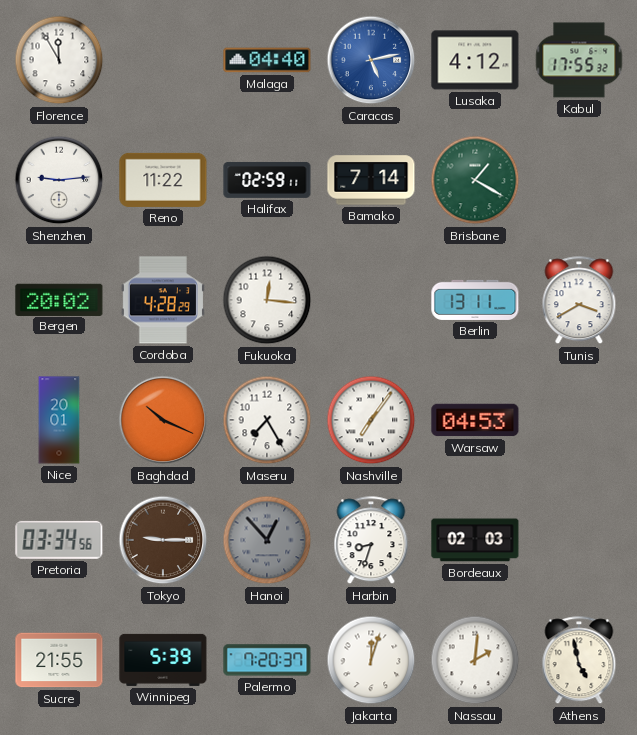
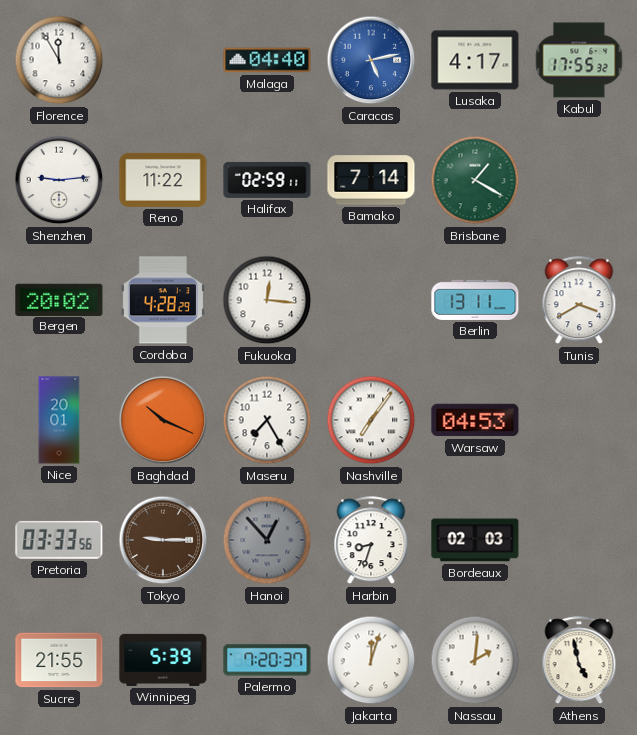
Lusaka: 4:12 -> 4:17 (475, 60)
Pretoria: 03:34 -> 03:33 (59, 540)
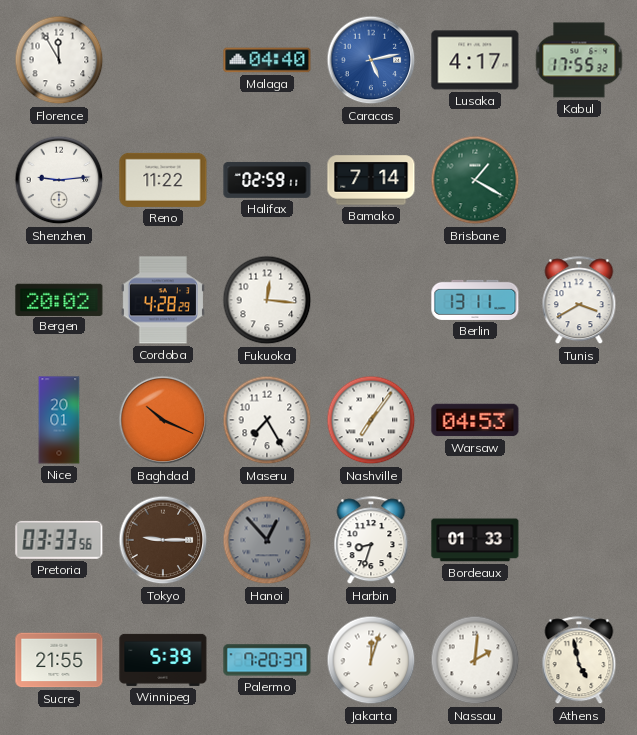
Bordeaux: 02:03 -> 01:33 (475, 540)
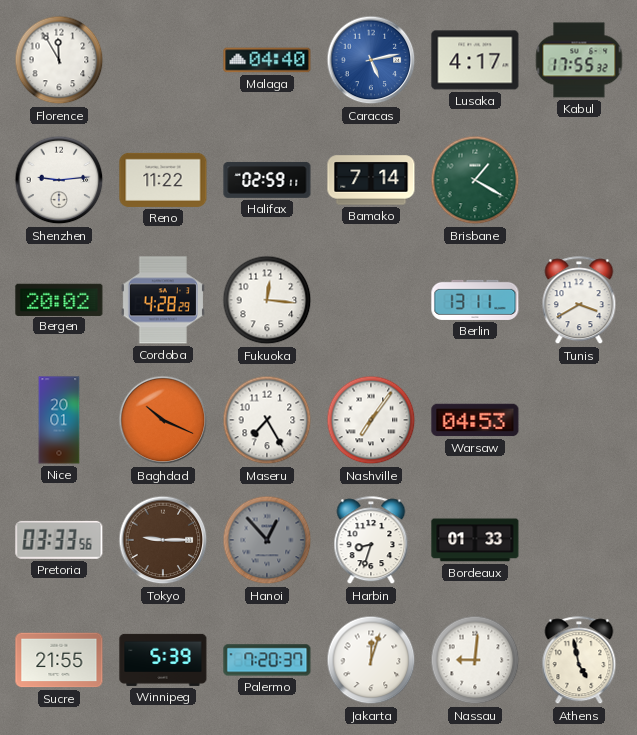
Nassau: 2:01 -> 9:01 (475, 660)
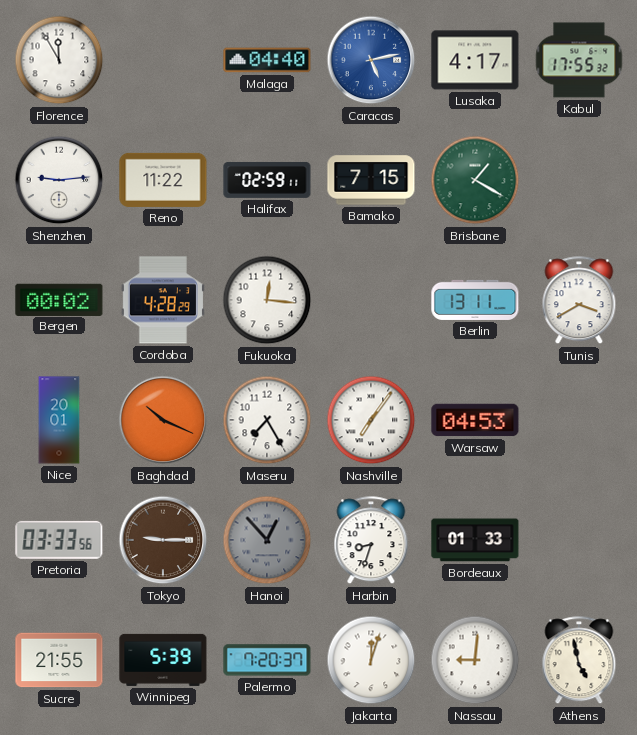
Bamako: 7:14 -> 7:15 (371, 180)
Bergen: 20:02 -> 00:02 (59, 299)
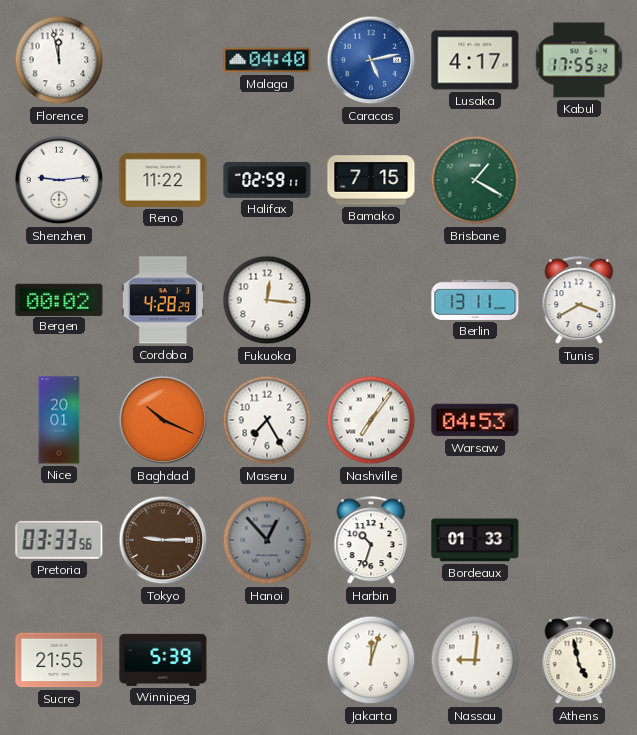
Florence: 11:55 -> 11:58 (59, 60)
Harbin: 8:33 -> 10:33 (371, 541)
Palermo: 7:20 -> none (267, 660)
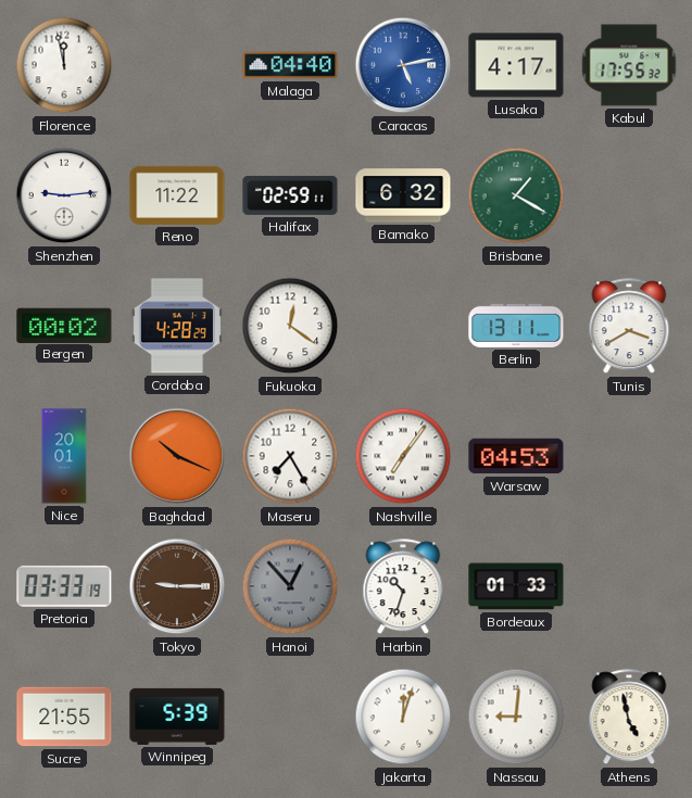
Bamako: 7:15 -> 6:32 (403, 195)
Fukuoka: 12:16 -> 12:21 (290, 326)
Pretoria: 03:33:56 -> 03:33:19 (64, 586)
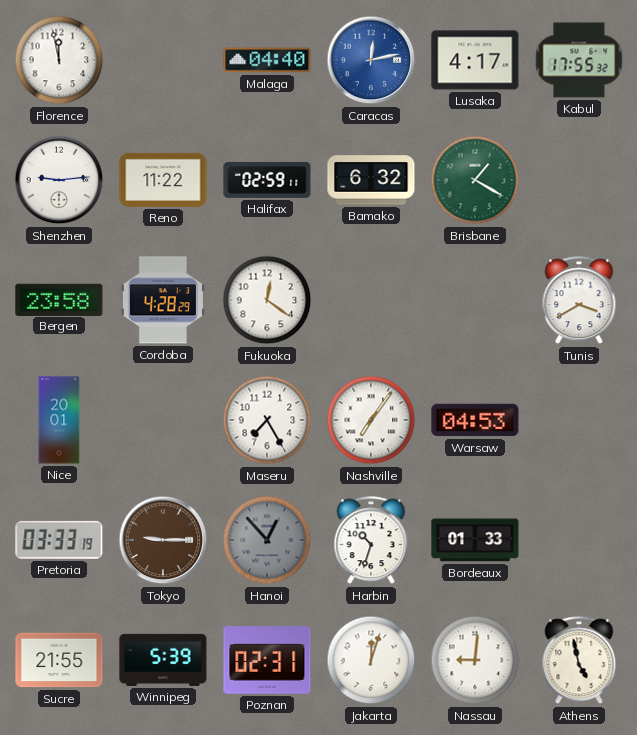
Caracas: 5:13 -> 12:13 (371, 60)
Bergen: 00:02 -> 23:58 (59, 299)
Berlin: 13:11 -> none (516, 326)
Baghdad: 10:19 -> none (177, 456)
Poznan: none -> 02:31 (267, 660)
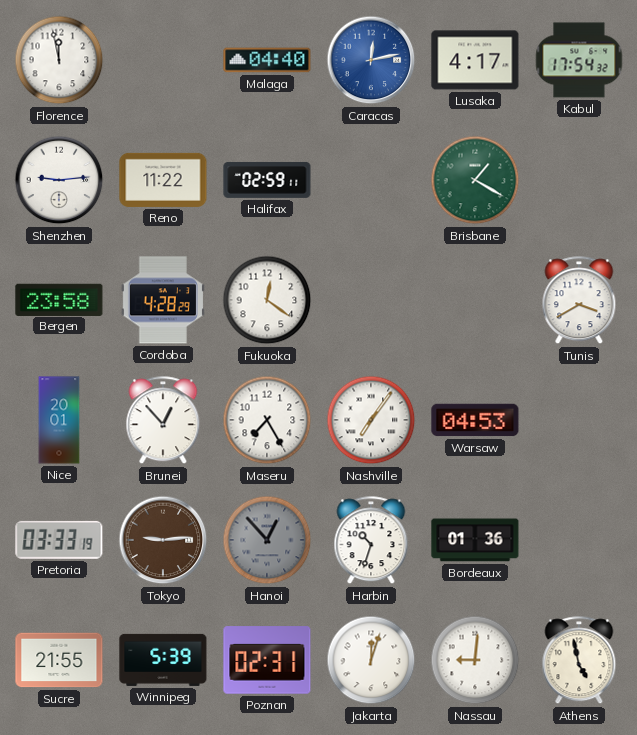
Kabul: 17:55 -> 17:54 (579, 60)
Bamako: 6:32 -> none (371, 180)
Brunei: none -> 12:53 (163, 421)
Tokyo: 9:15 -> 9:14 (163, 540)
Bordeaux: 01:33 -> 01:36 (475, 540)
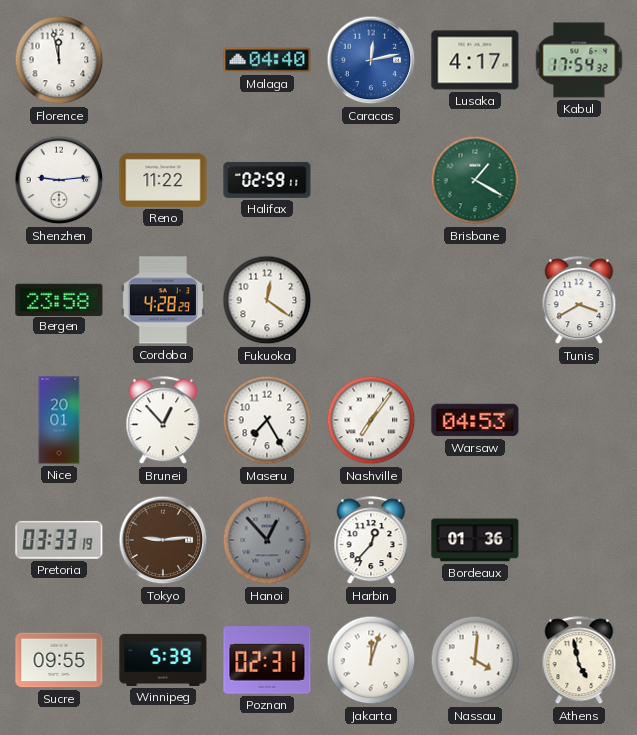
Harbin: 10:33 -> 12:37 (371, 541)
Sucre: 21:55 -> 09:55 (59, 660)
Nassau: 9:01 -> 4:01 (475, 660)
